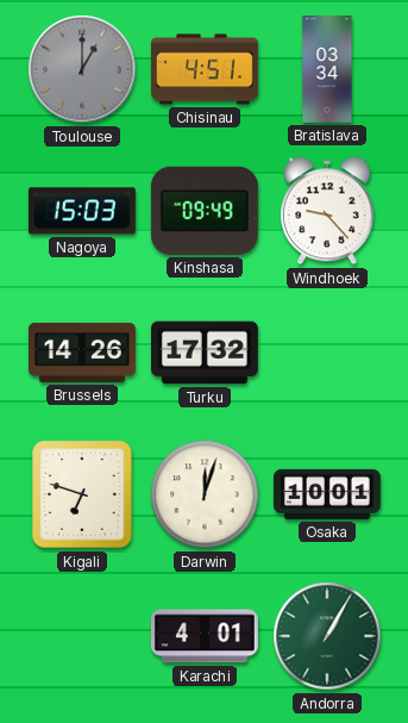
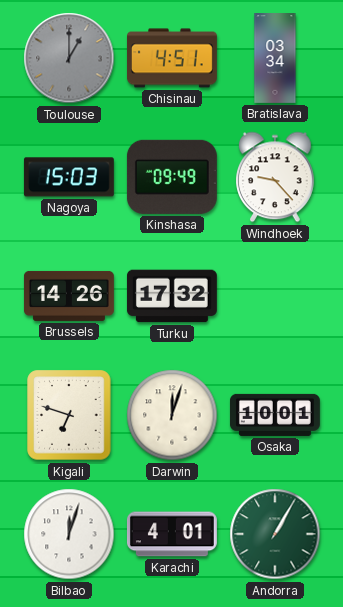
Bilbao: none -> 12:03 (69, 534)
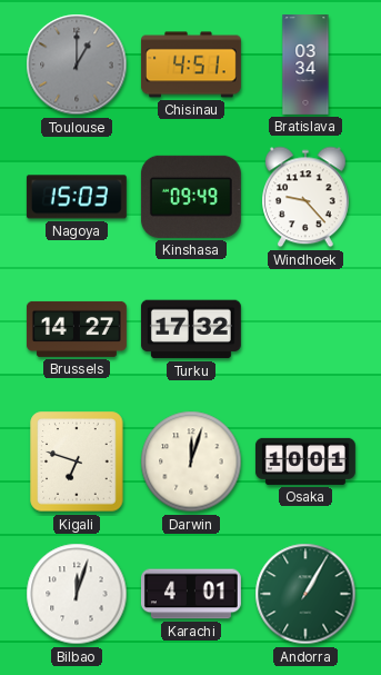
Brussels: 14:26 -> 14:27 (77, 329)
